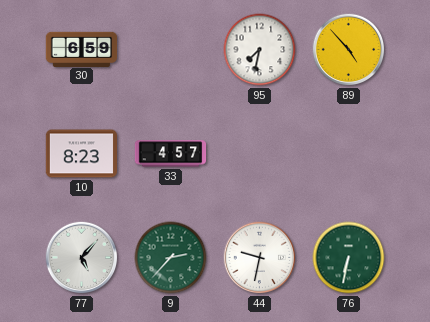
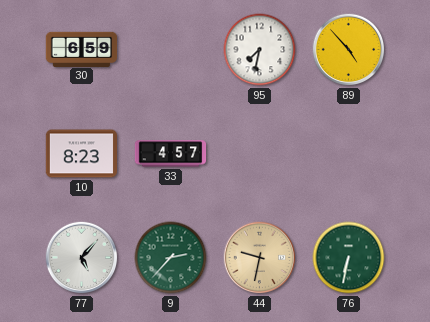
44 dial: white -> champagne (260, 258)
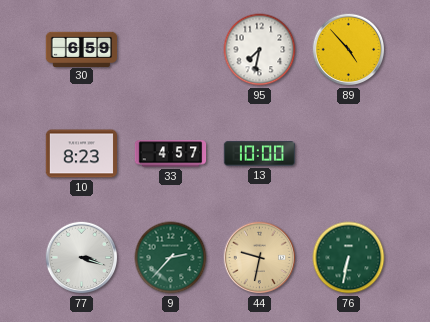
13: none -> 10:00 (260, 154)
77: 5:07 -> 3:18 (82, 258)
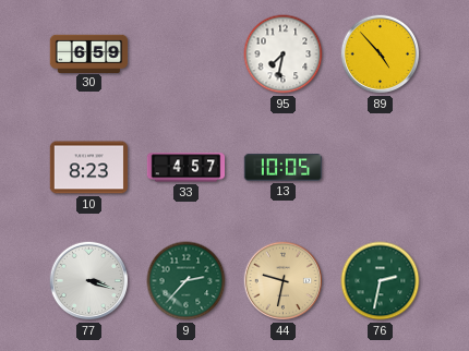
13: 10:00 -> 10:05 (284, 168)
76: 6:32 -> 2:32 (381, 281)
